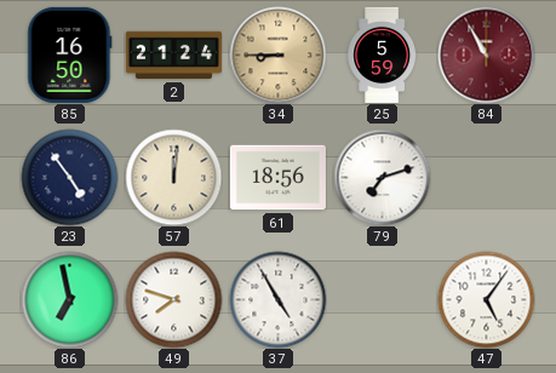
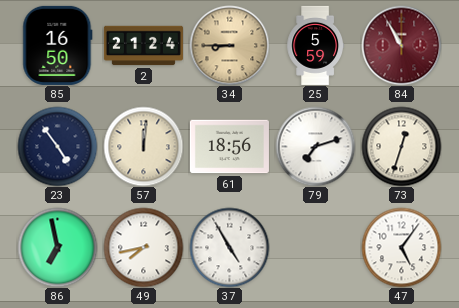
73: none -> 12:33 (401, 146)
49: 7:48 -> 7:43 (143, 247)
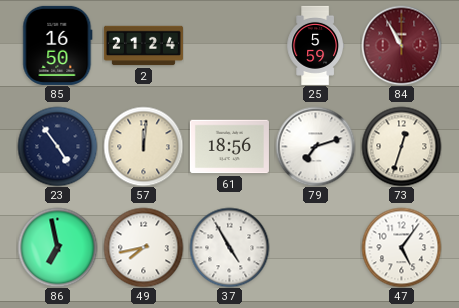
34: 8:45 -> none (229, 45)
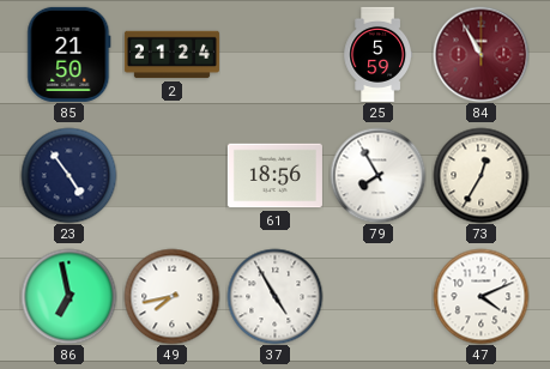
85: 16:50 -> 21:50 (69, 54)
57: 12:01 -> none (143, 146)
79: 7:12 -> 7:55 (377, 175)
73: 12:33 -> 12:35 (481, 175)
47: 5:06 -> 4:11 (481, 296)
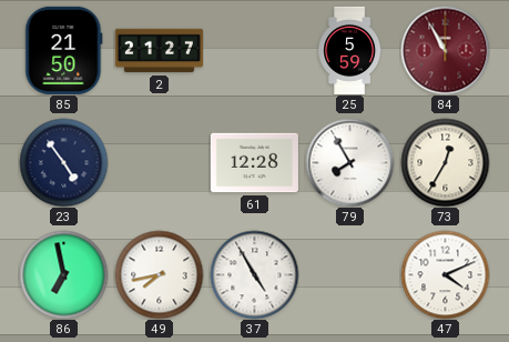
2: 21:24 -> 21:27 (159, 51)
61: 18:56 -> 12:28 (254, 163)
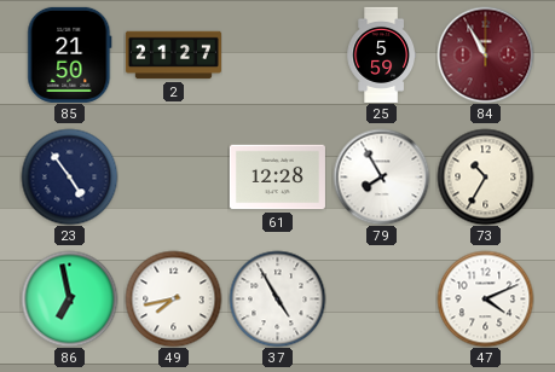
73: 12:35 -> 10:35 (485, 176)
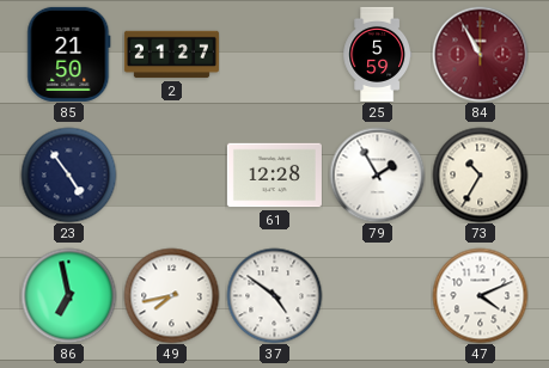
79: 7:55 -> 1:55 (377, 174)
37: 4:55 -> 4:51 (274, 295)
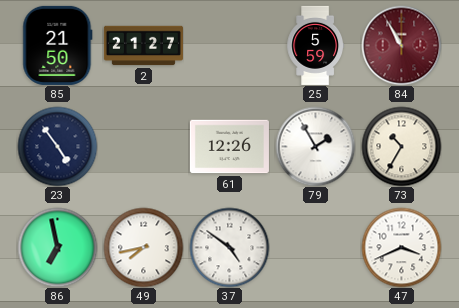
61: 12:28 -> 12:26 (229, 147)
47: 4:11 -> 3:41 (401, 247)
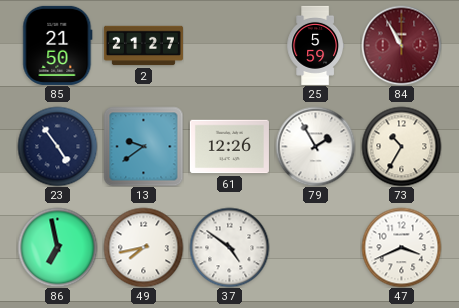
13: none -> 9:39 (143, 146)
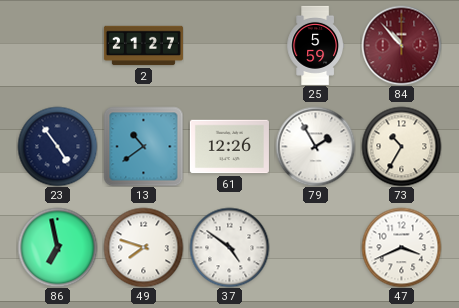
85: 21:50 -> none (58, 45)
84: 10:55 -> 10:53 (401, 45)
13: 9:39 -> 10:39 (143, 146)
49: 7:43 -> 7:48 (143, 247)
